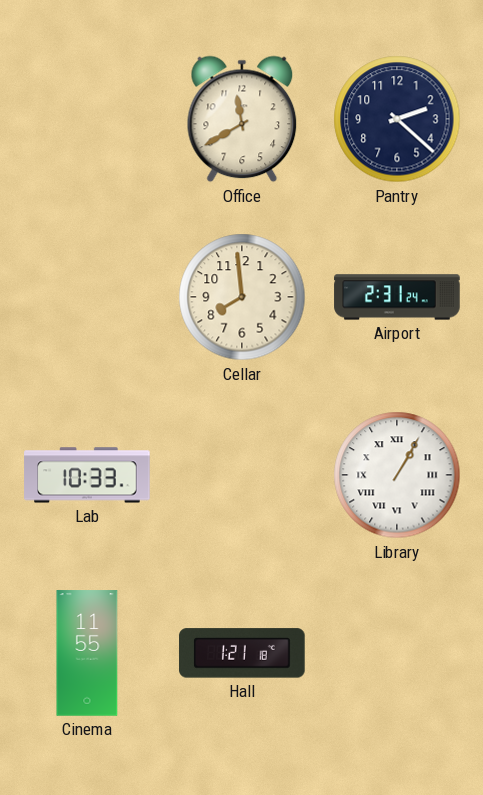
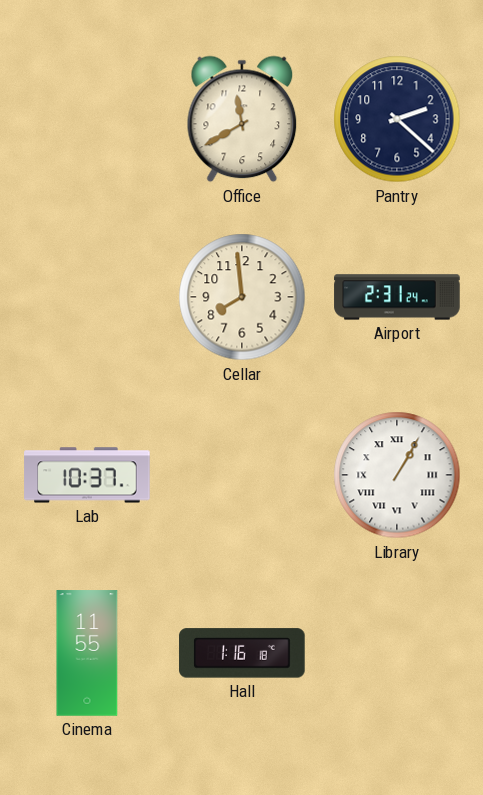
Lab: 10:33 -> 10:37 (87, 475)
Hall: 1:21 -> 1:16 (242, 653)
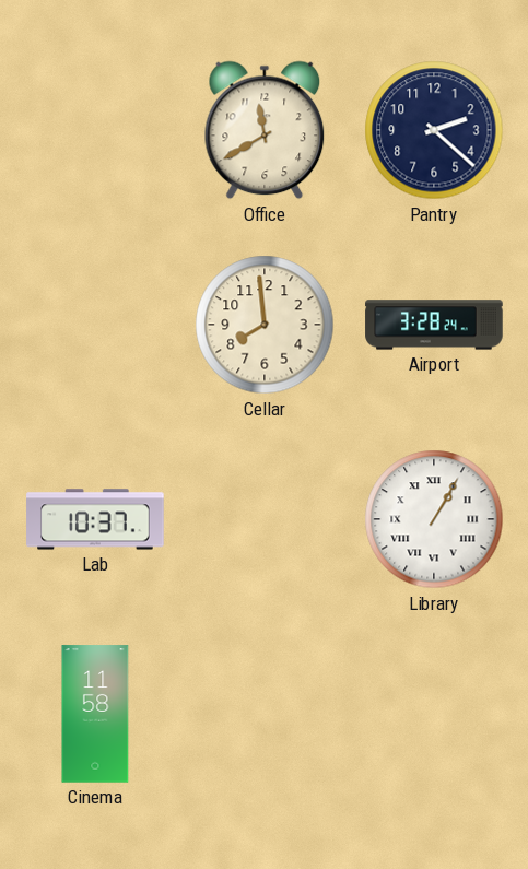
Airport: 2:31 -> 3:28 (434, 325)
Cinema: 11:55 -> 11:58 (95, 714)
Hall: 1:16 -> none (242, 653)
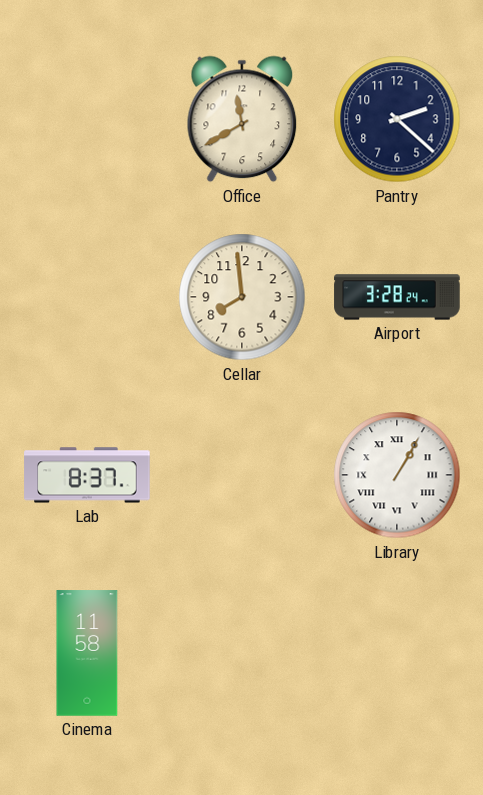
Lab: 10:37 -> 8:37 (87, 475)
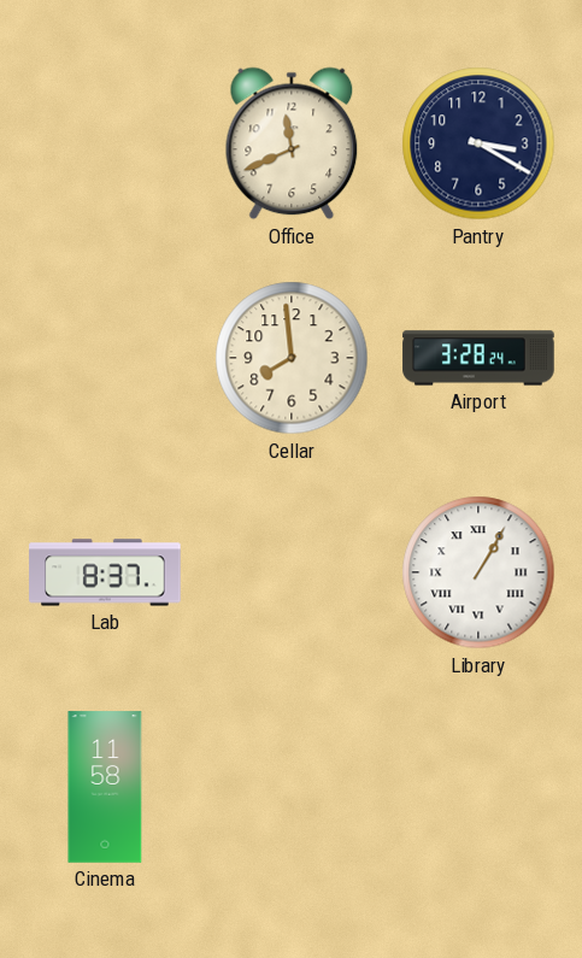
Office: 11:40 -> 11:41 (292, 143)
Pantry: 2:22 -> 3:20 (478, 143)
